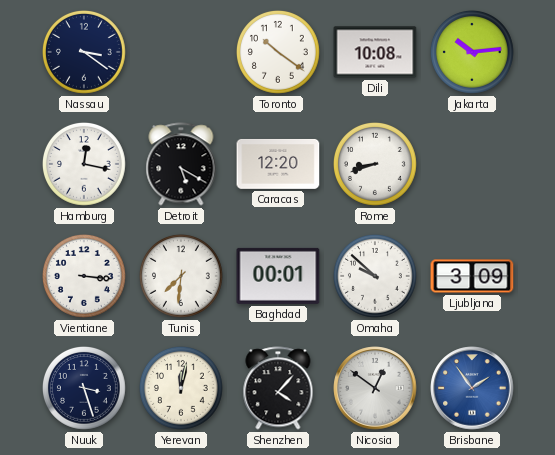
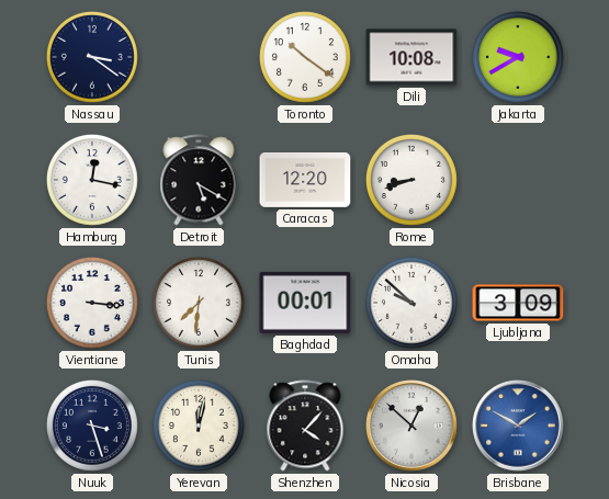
Jakarta: 10:14 -> 9:40 (519, 58)
Nicosia: 12:51 -> 12:52 (411, 426)
Brisbane: 1:54 -> 1:50 (518, 426)
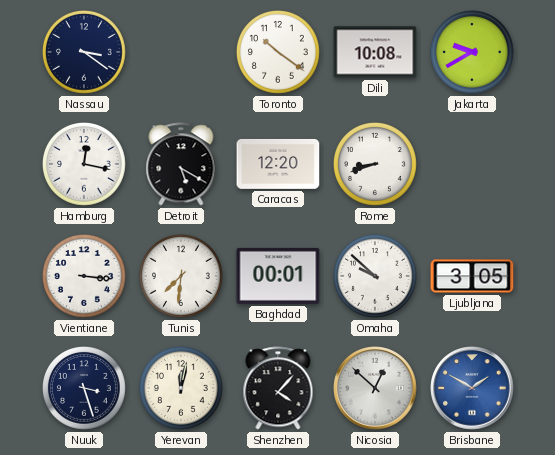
Ljubljana: 3:09 -> 3:05 (472, 276)
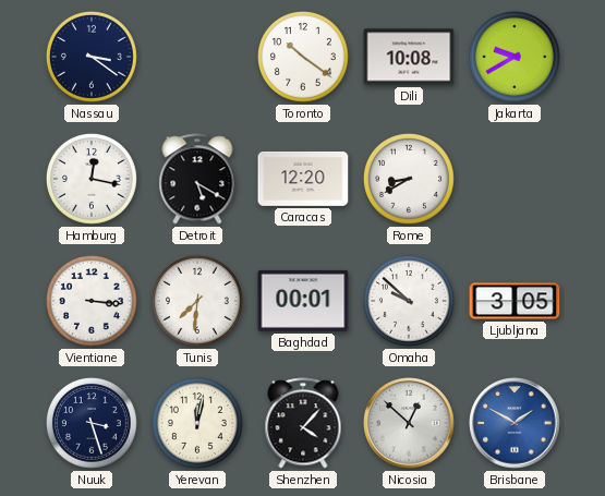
Rome: 8:42 -> 8:40 (410, 180)
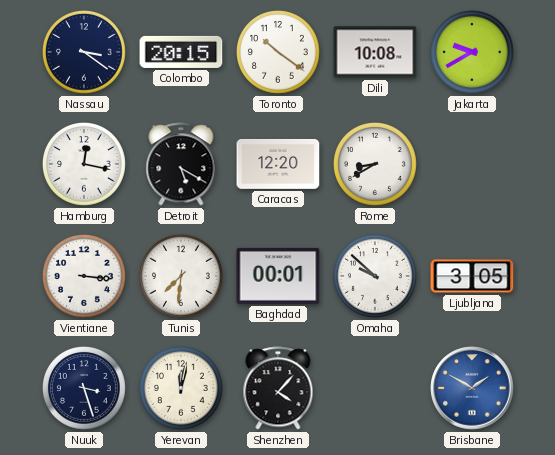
Colombo: none -> 20:15 (181, 52)
Nicosia: 12:52 -> none (409, 423)
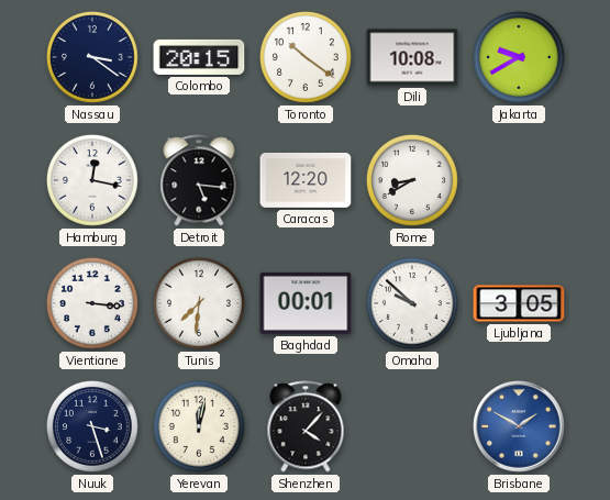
Detroit: 5:20 -> 5:16 (199, 180)
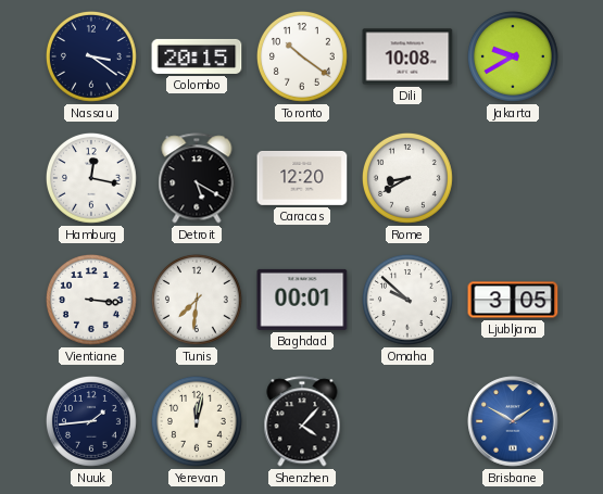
Detroit: 5:16 -> 5:20 (197, 178)
Nuuk: 3:27 -> 1:44 (92, 422)
